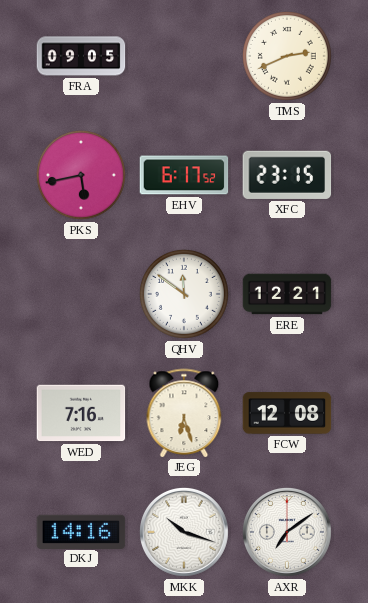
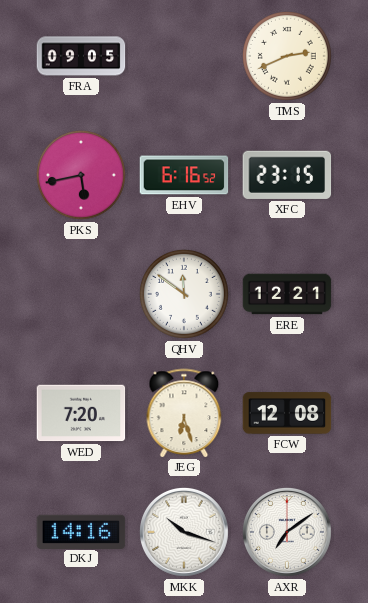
EHV: 6:17 -> 6:16 (184, 175)
WED: 7:16 -> 7:20 (81, 413)
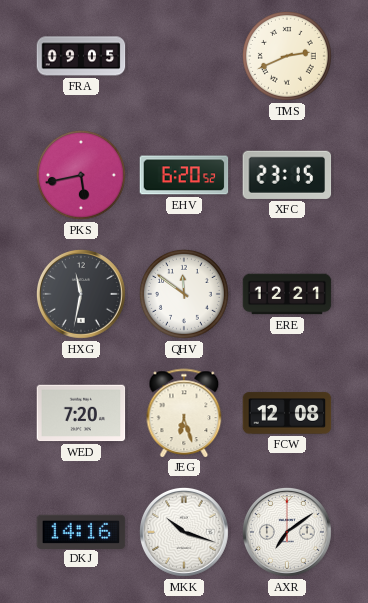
EHV: 6:16 -> 6:20 (184, 175)
HXG: none -> 11:32 (81, 294)
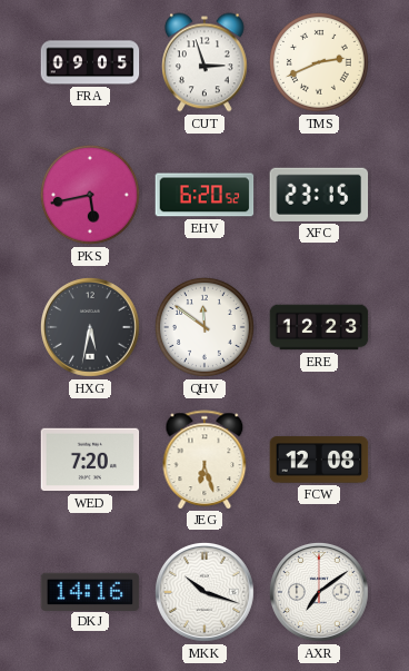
CUT: none -> 2:57 (206, 62)
HXG: 11:32 -> 5:32 (90, 327)
ERE: 12:21 -> 12:23 (319, 327)
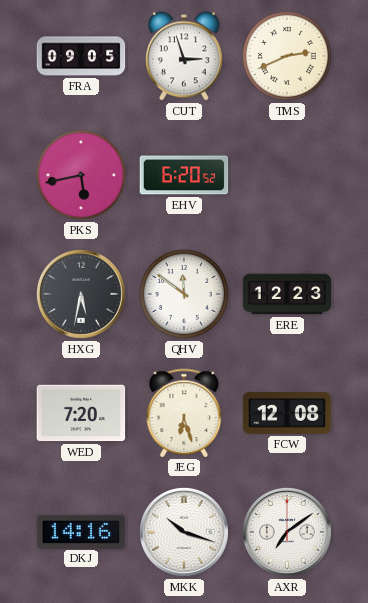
XFC: 23:15 -> none (319, 195)
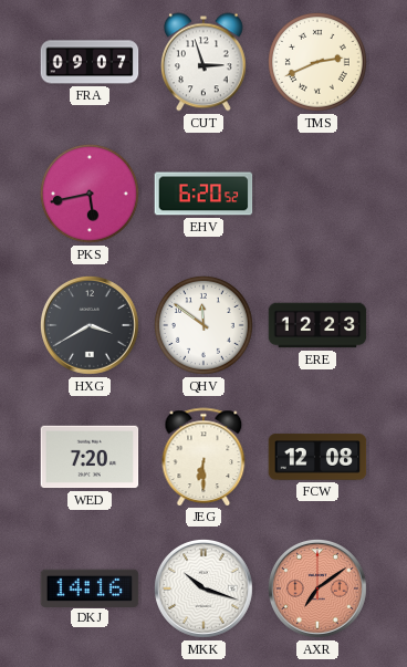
FRA: 09:05 -> 09:07 (90, 62)
HXG: 5:32 -> 3:40 (90, 325)
JEG: 6:27 -> 6:30 (203, 457)
AXR dial: white -> salmon (317, 588)
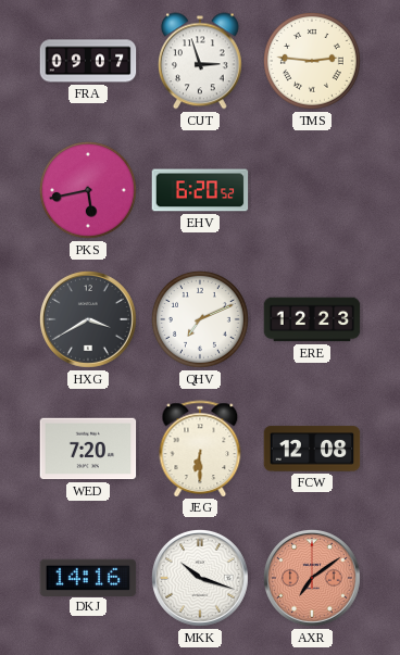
TMS: 2:41 -> 2:46 (312, 61)
QHV: 11:51 -> 7:11 (200, 319)
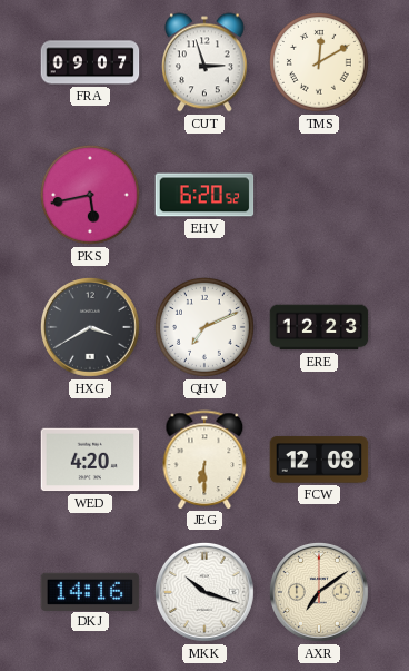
TMS: 2:46 -> 12:10 (319, 62)
WED: 7:20 -> 4:20 (90, 460)
AXR dial: salmon -> cream (319, 592)
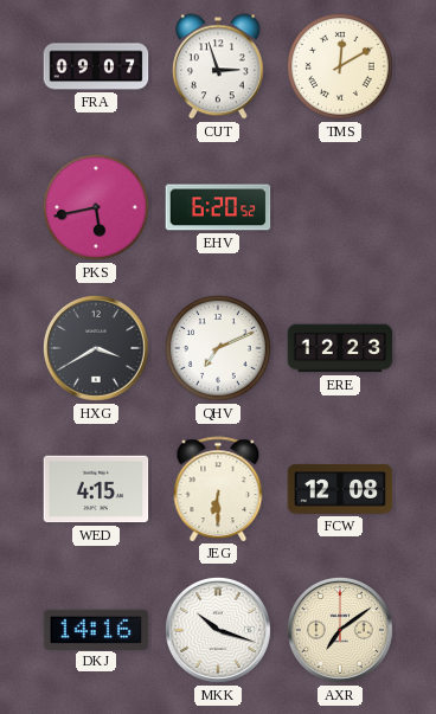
WED: 4:20 -> 4:15 (96, 489)
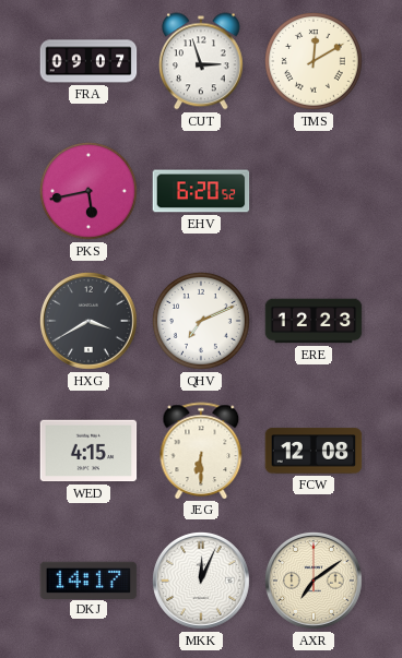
DKJ: 14:16 -> 14:17 (88, 579)
MKK: 10:18 -> 12:04 (201, 581)
